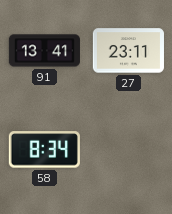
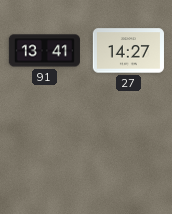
27: 23:11 -> 14:27 (128, 51)
58: 8:34 -> none (44, 150)
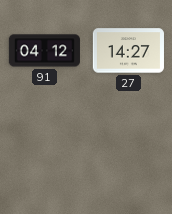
91: 13:41 -> 04:12 (44, 51)
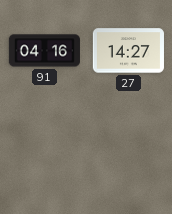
91: 04:12 -> 04:16 (44, 51)
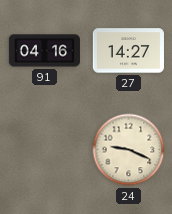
24: none -> 9:19 (129, 150)
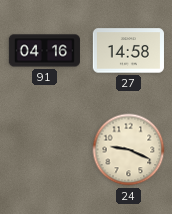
27: 14:27 -> 14:58 (128, 51)
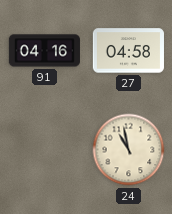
27: 14:58 -> 04:58 (128, 51)
24: 9:19 -> 10:58 (129, 150)
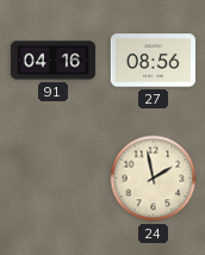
27: 04:58 -> 08:56 (153, 61)
24: 10:58 -> 1:58 (154, 179)
